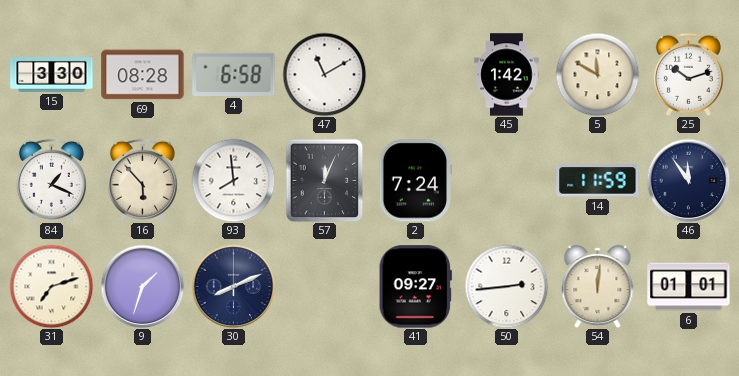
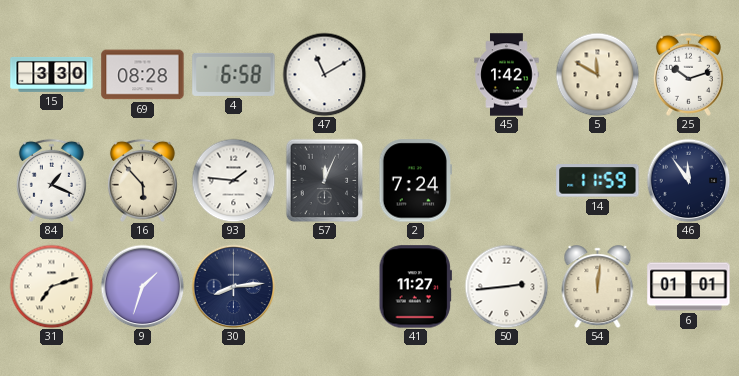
93: 7:59 -> 1:46 (233, 180)
30: 8:11 -> 8:14 (233, 286)
41: 09:27 -> 11:27 (415, 287)
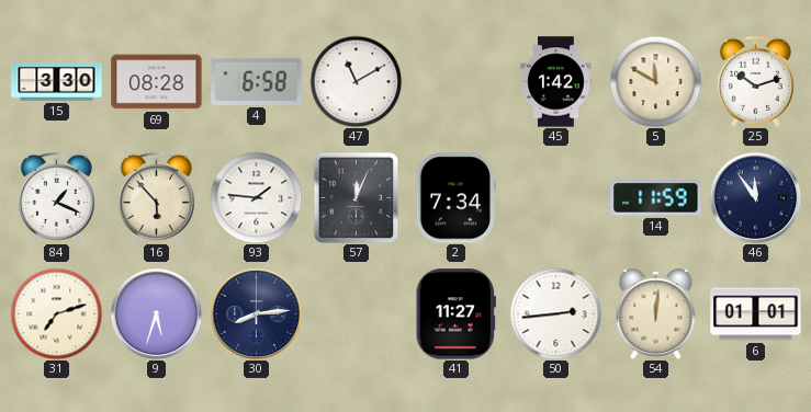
2: 7:24 -> 7:34 (455, 198)
9: 1:33 -> 5:33 (156, 313)
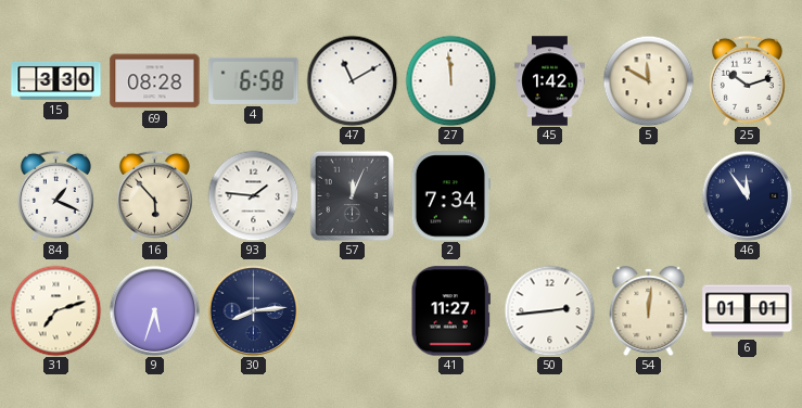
27: none -> 11:59 (450, 80)
14: 11:59 -> none (656, 198)
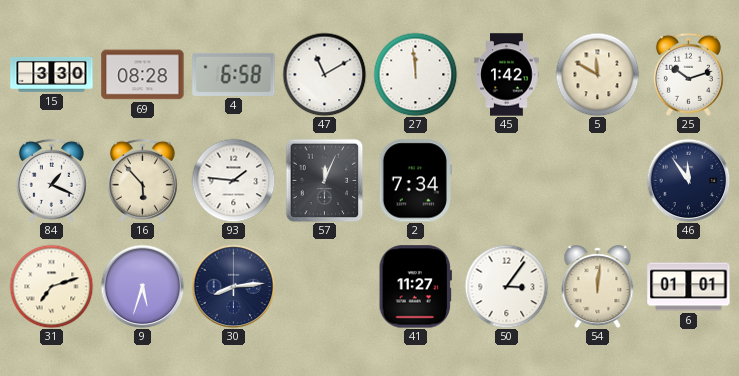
50: 2:44 -> 3:06 (506, 286)
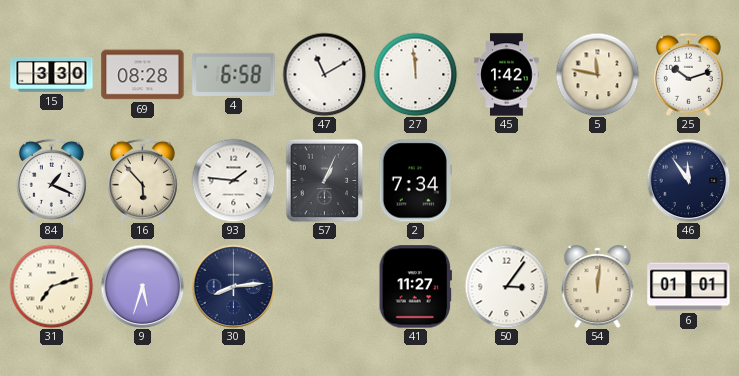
5: 11:50 -> 11:47 (597, 74)
57: 12:04 -> 1:04 (325, 180)
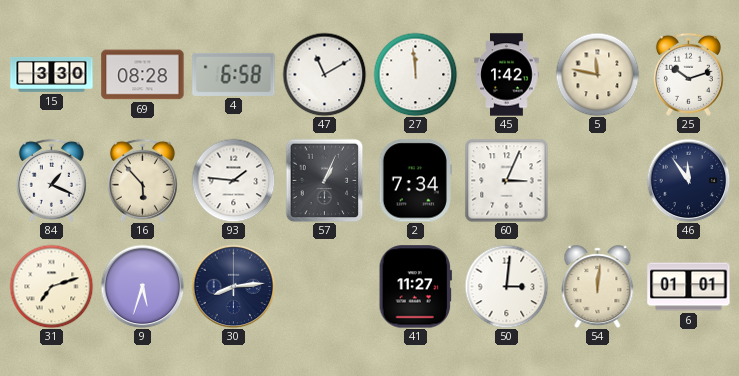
60: none -> 3:04 (506, 180)
50: 3:06 -> 3:01 (506, 286)
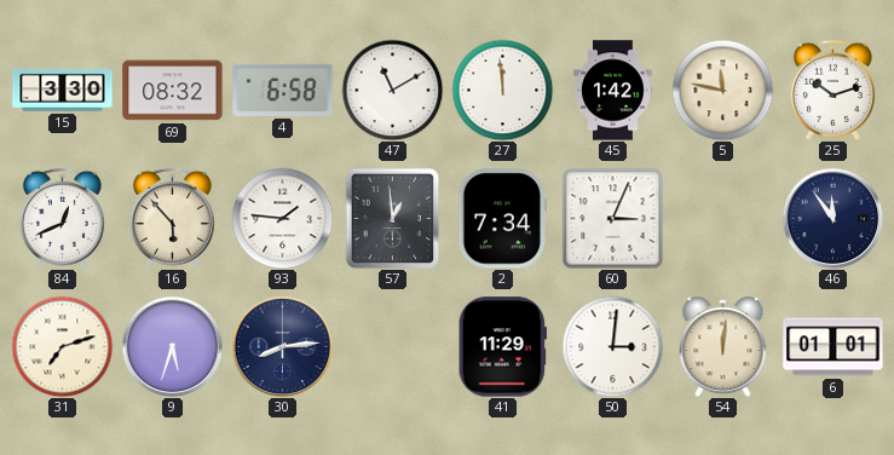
69: 08:28 -> 08:32 (173, 91)
84: 1:19 -> 12:41 (62, 218)
57: 1:04 -> 12:59 (393, 218)
41: 11:27 -> 11:29 (502, 347)
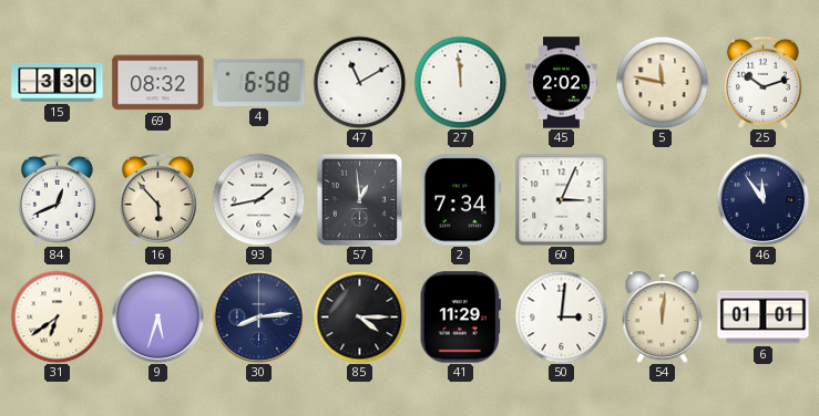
45: 1:42 -> 2:02 (562, 83)
93: 1:46 -> 1:43 (258, 199)
31: 7:12 -> 6:39 (57, 316)
85: none -> 4:15 (359, 316)
